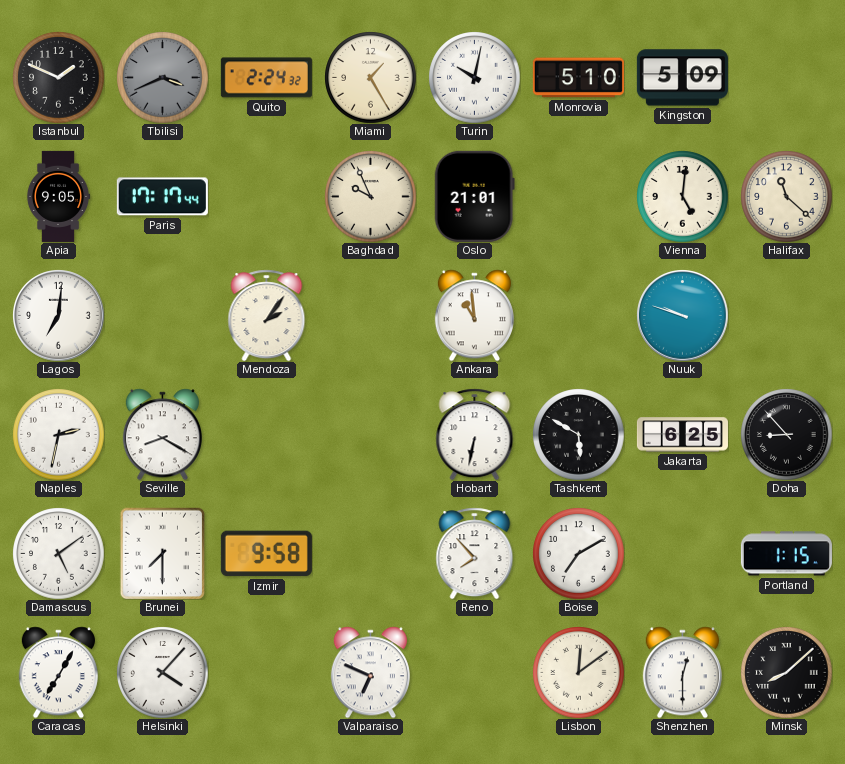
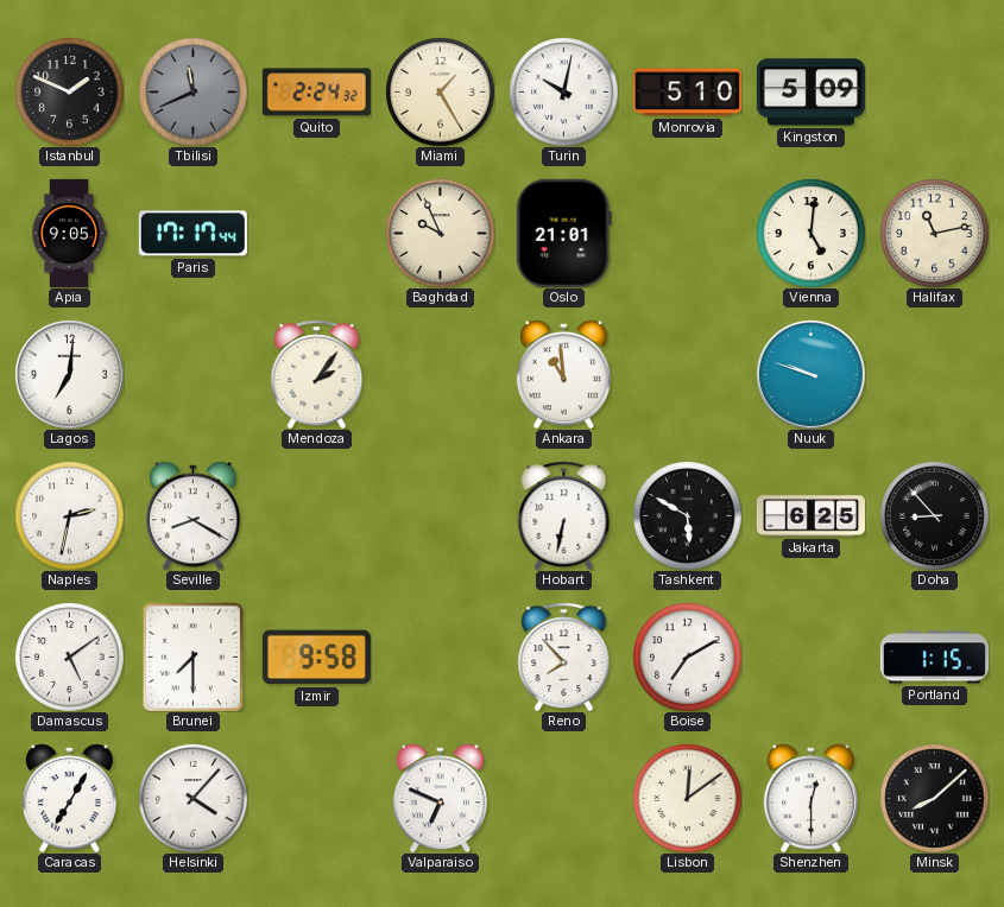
Tbilisi: 3:41 -> 11:41 (192, 91)
Halifax: 11:22 -> 11:13 (934, 233)
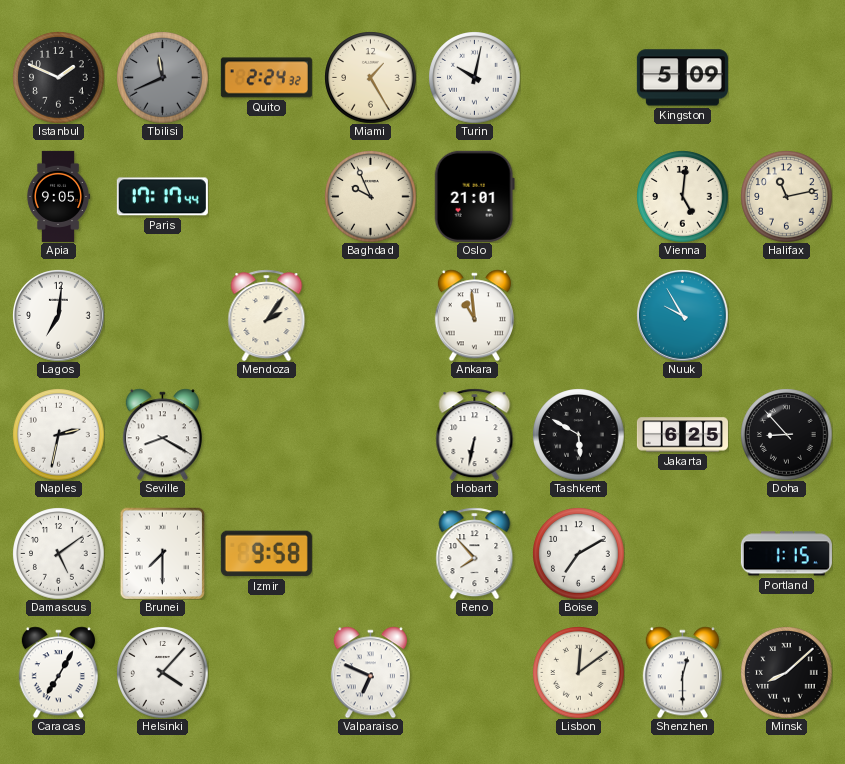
Monrovia: 5:10 -> none (687, 93)
Nuuk: 9:48 -> 9:55 (683, 316)
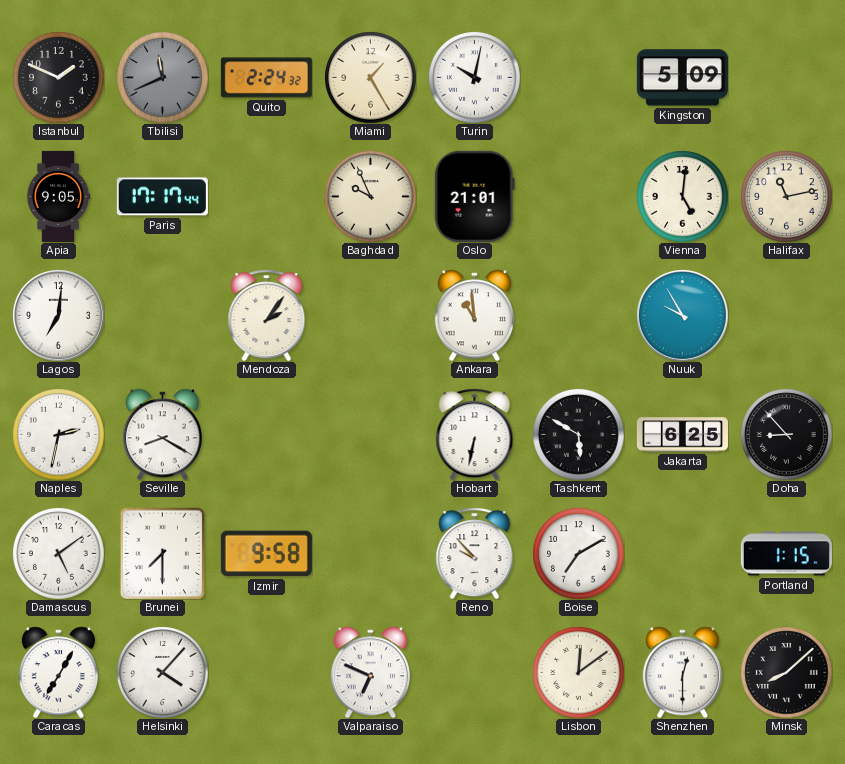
Reno: 7:53 -> 9:53 (475, 553)
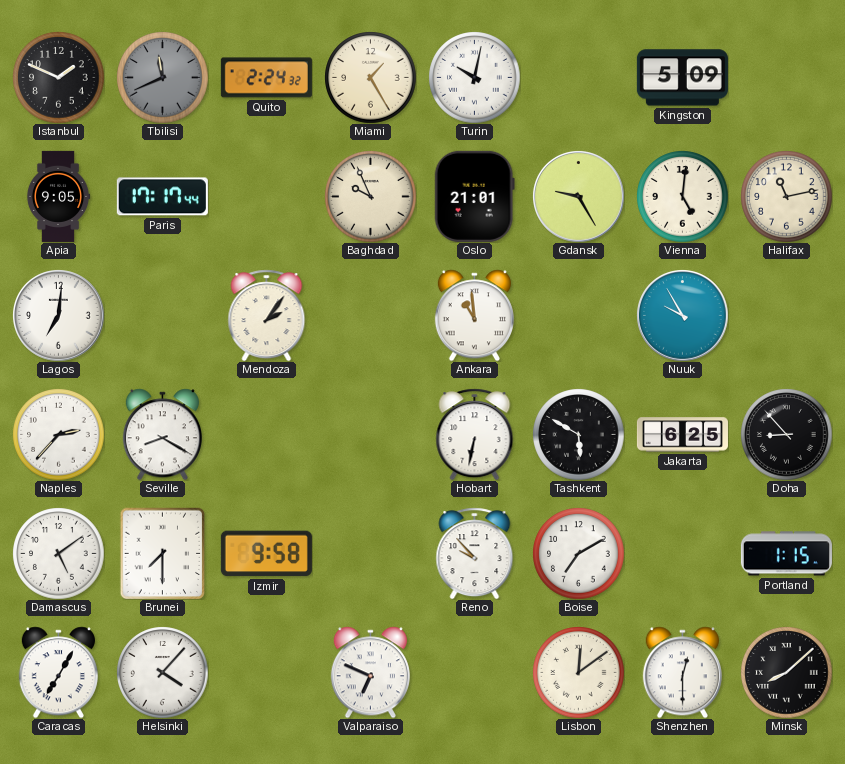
Gdansk: none -> 9:25 (579, 197)
Naples: 2:32 -> 2:37 (58, 434)
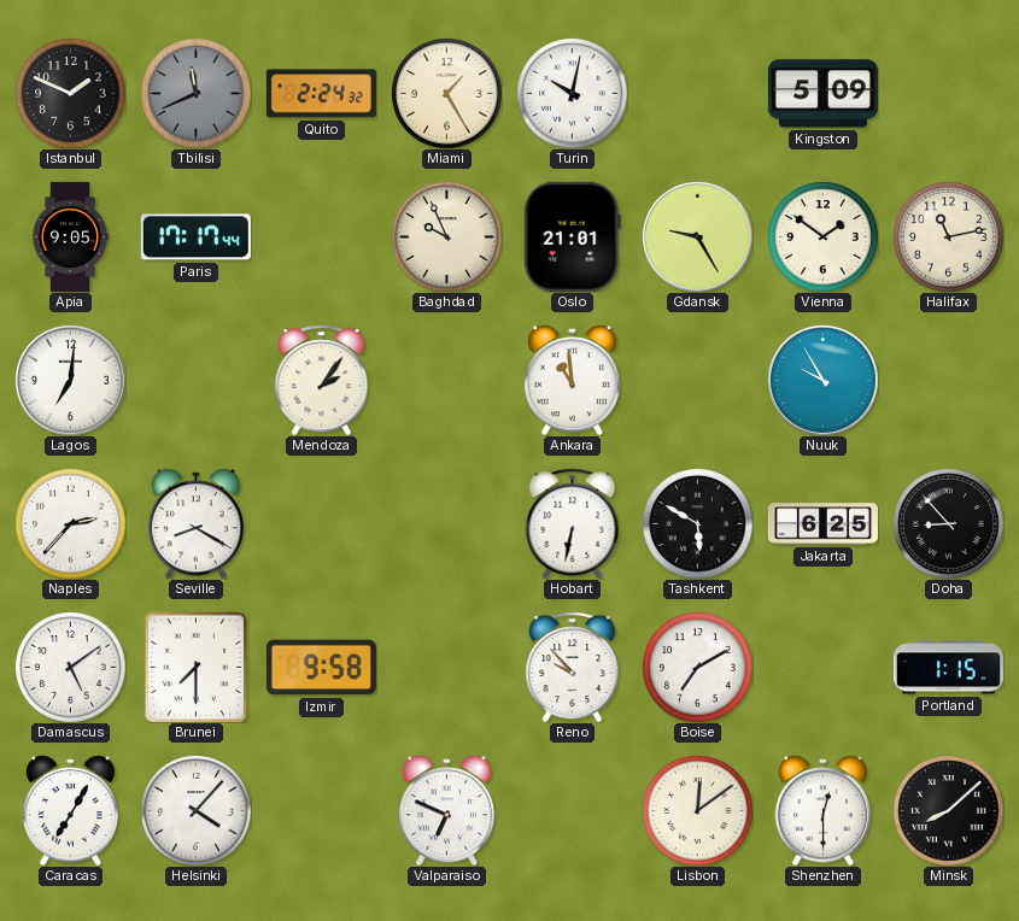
Vienna: 5:01 -> 1:51 (822, 236)
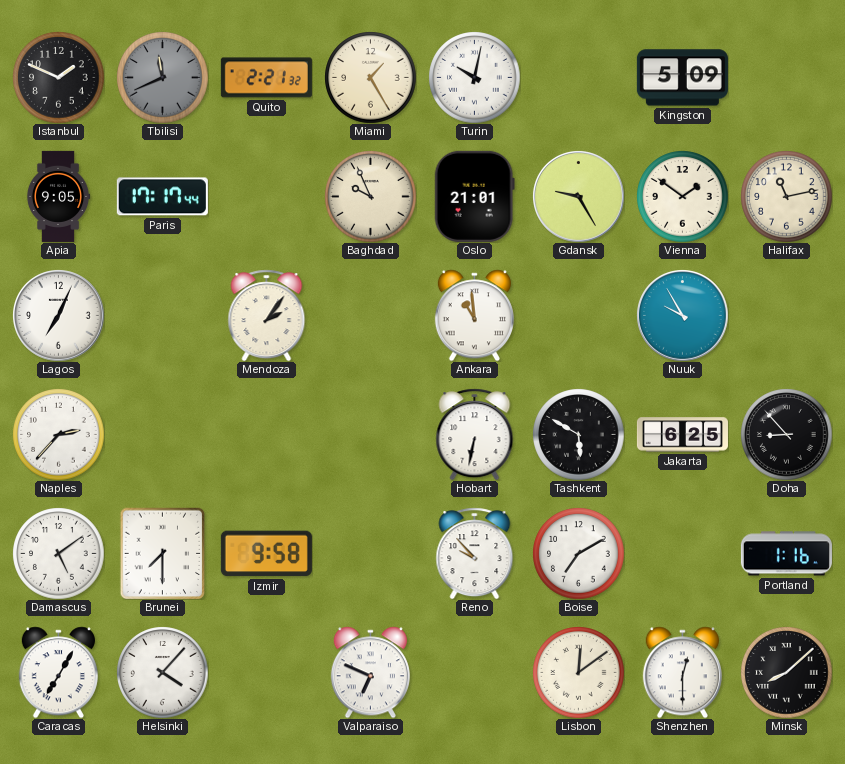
Quito: 2:24 -> 2:21 (266, 78)
Lagos: 7:01 -> 7:04 (59, 316)
Seville: 8:20 -> none (195, 523)
Portland: 1:15 -> 1:16 (786, 554)
